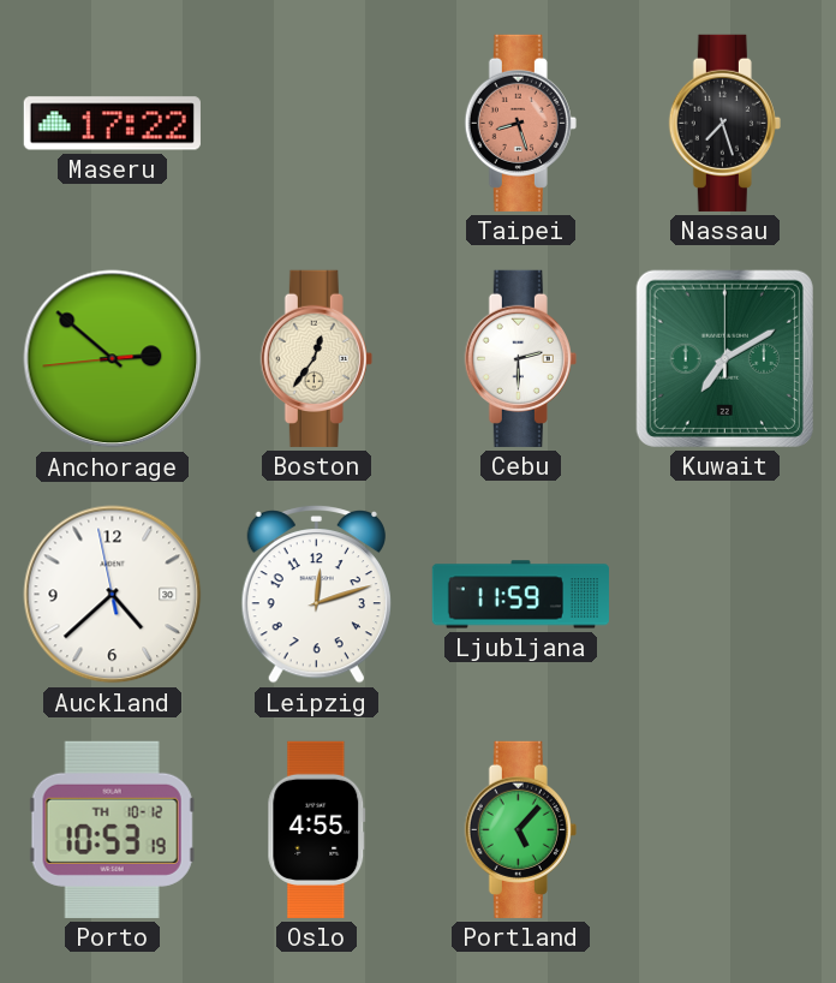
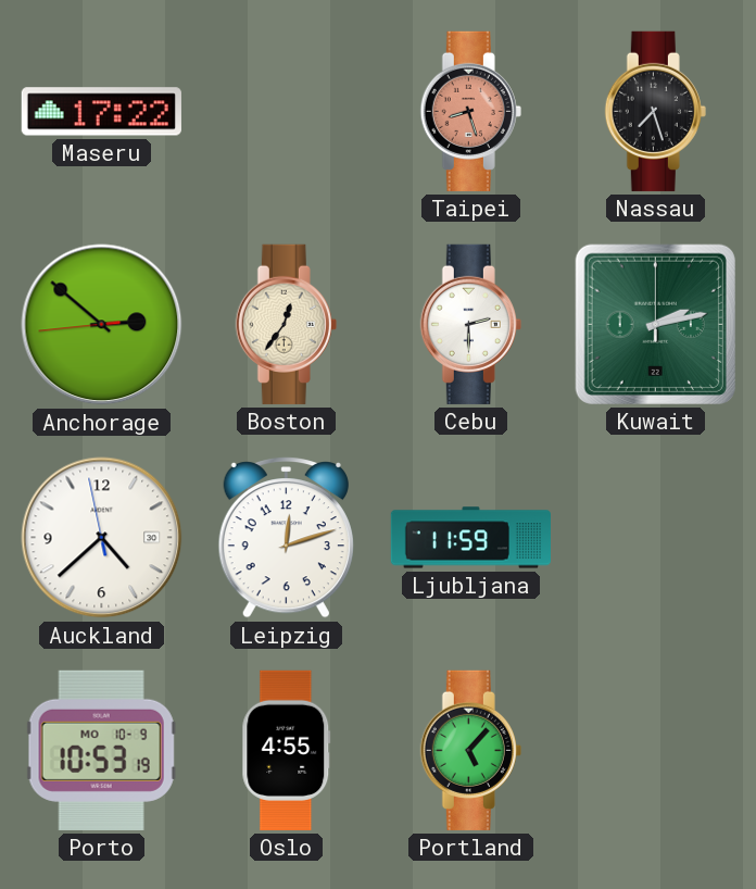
Kuwait: 7:10 -> 2:13 (655, 324)
Porto date: TH 10-12 -> MO 10-9 (101, 750)
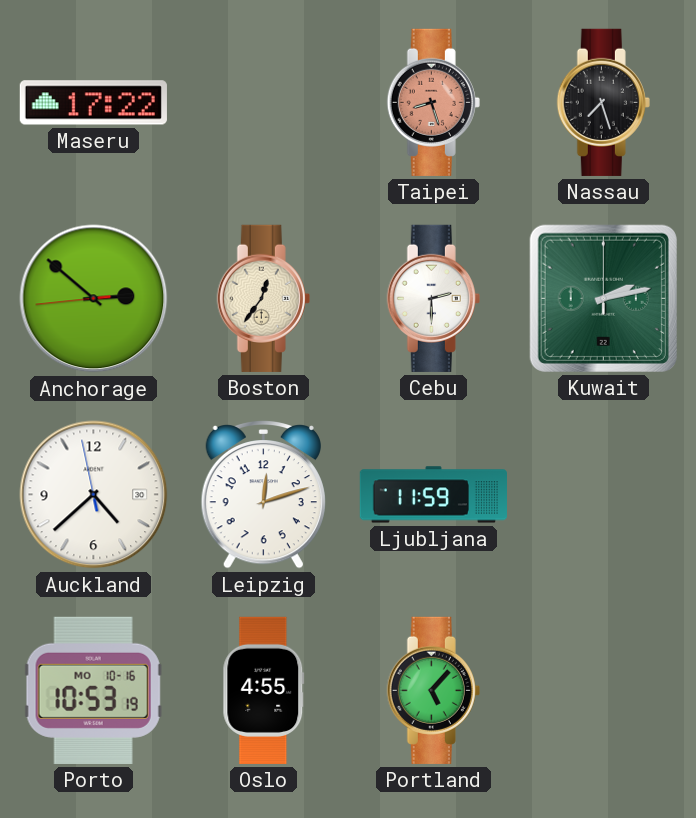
Porto date: MO 10-9 -> MO 10-16 (93, 690)
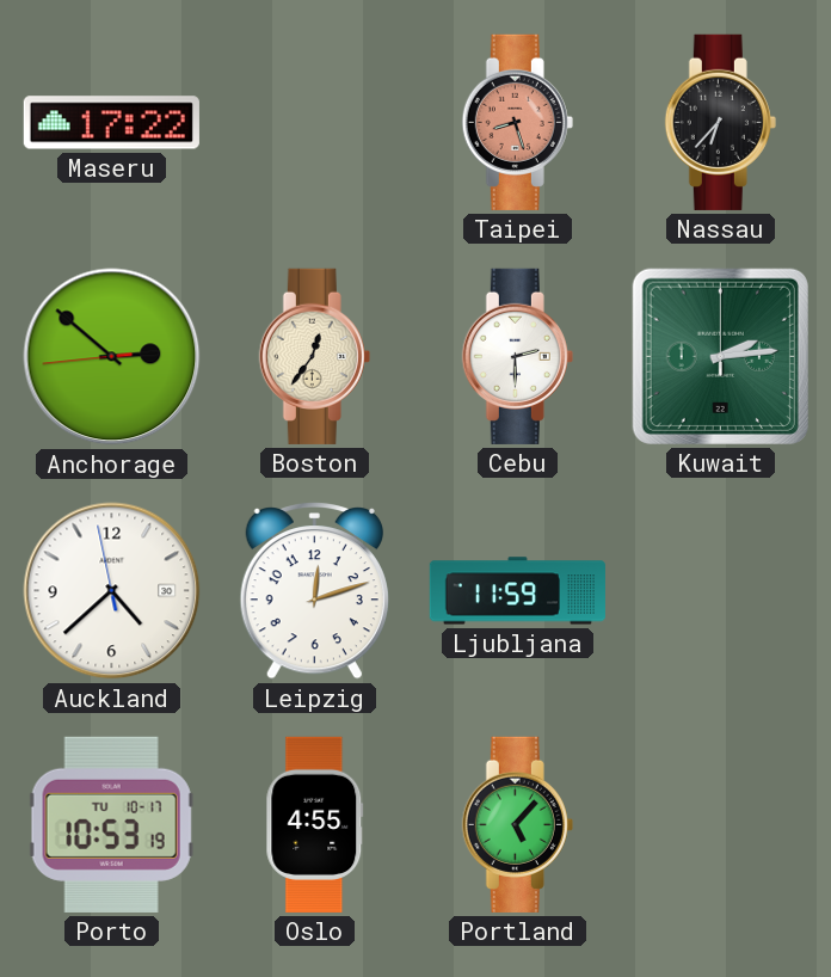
Nassau: 7:27 -> 6:37 (720, 122)
Kuwait: 2:13 -> 2:14 (720, 356)
Porto date: MO 10-16 -> TU 10-17 (111, 824)
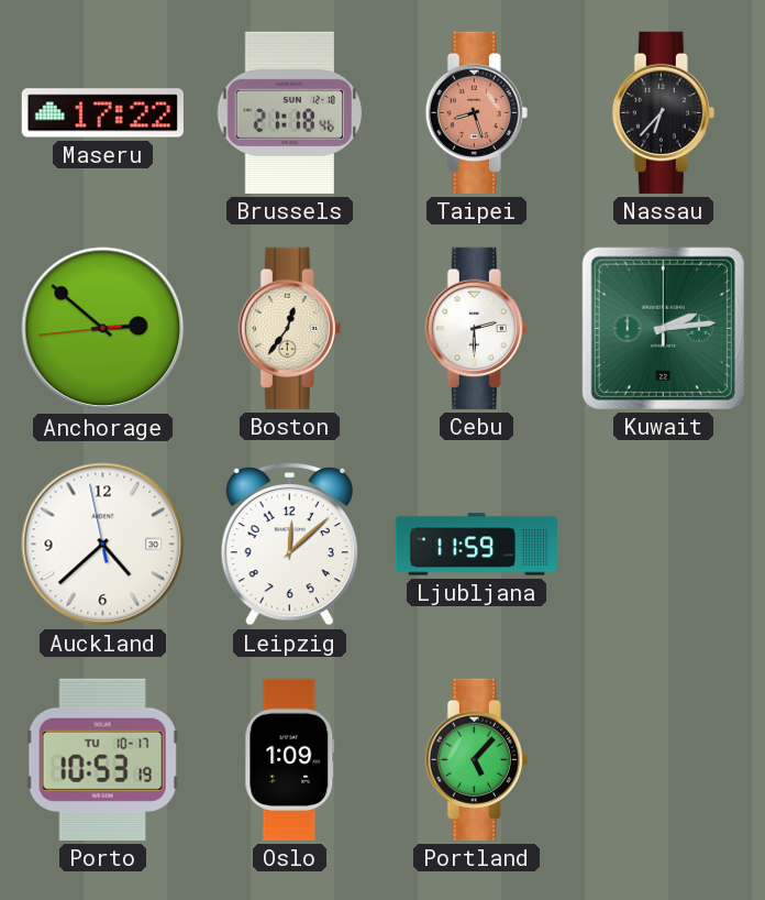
Brussels: none -> 21:18 (290, 112)
Leipzig: 12:12 -> 12:08 (289, 544)
Oslo: 4:55 -> 1:09 (290, 759)
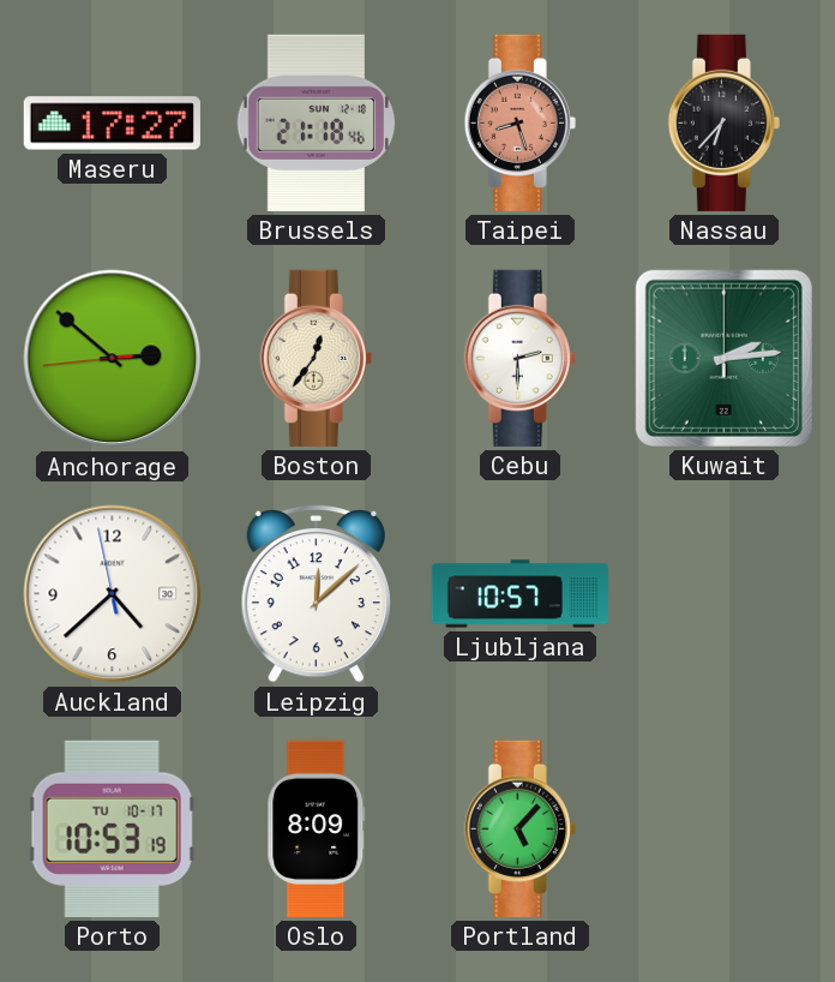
Maseru: 17:22 -> 17:27 (112, 124)
Ljubljana: 11:59 -> 10:57 (519, 594)
Oslo: 1:09 -> 8:09 (317, 828)
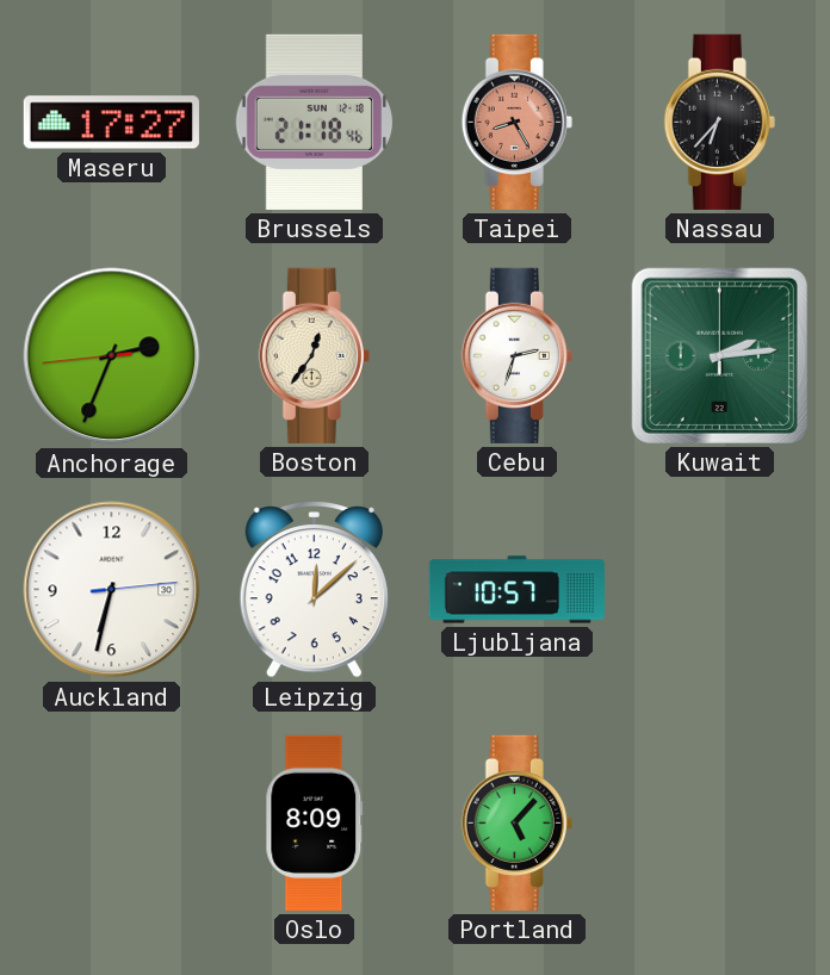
Taipei: 8:27 -> 8:25 (516, 122)
Anchorage: 2:51 -> 2:33 (112, 356)
Cebu: 2:30 -> 2:33 (516, 355)
Auckland: 4:37 -> 6:32 (112, 590)
Porto: 10:53 -> none (112, 828)
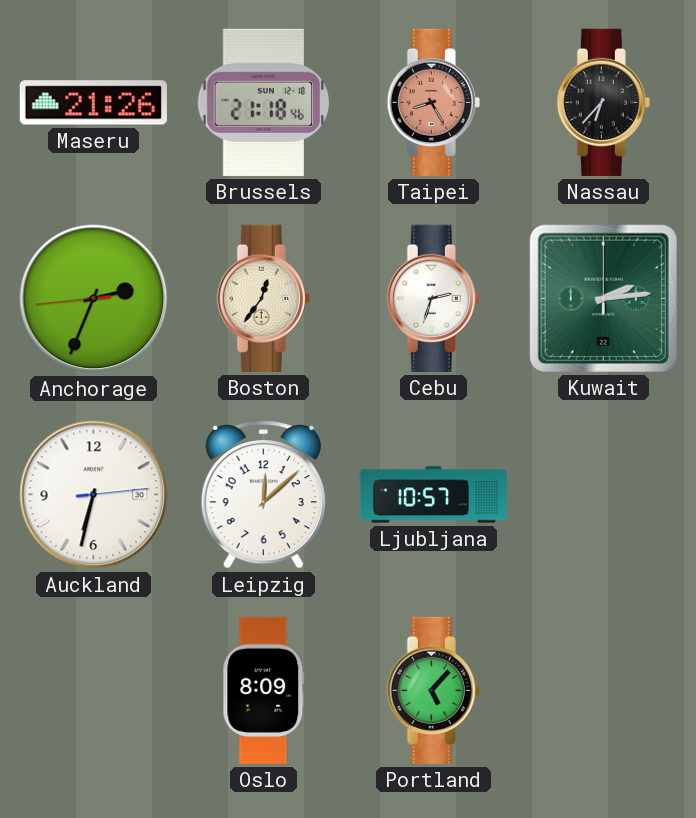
Maseru: 17:27 -> 21:26 (93, 103)
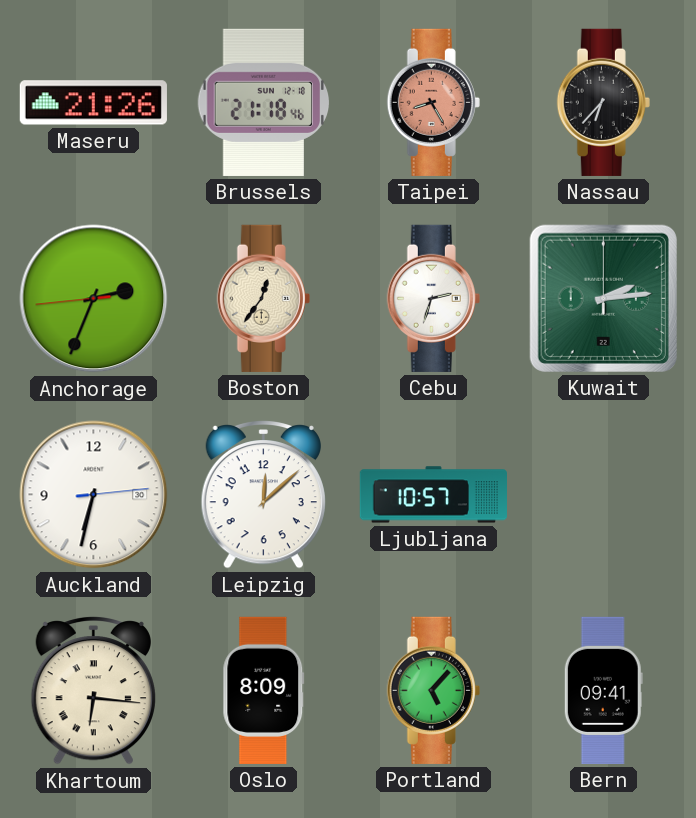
Khartoum: none -> 6:16 (93, 690)
Bern: none -> 09:41 (603, 690)
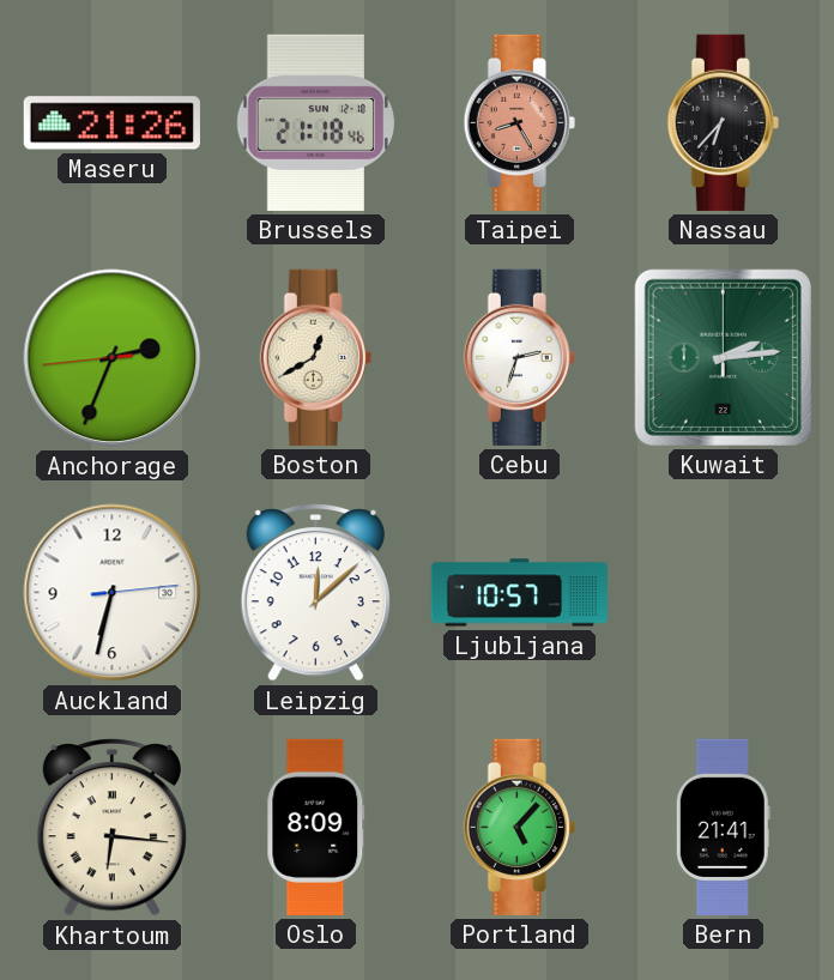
Boston: 12:36 -> 12:40 (315, 357)
Bern: 09:41 -> 21:41 (723, 827)
